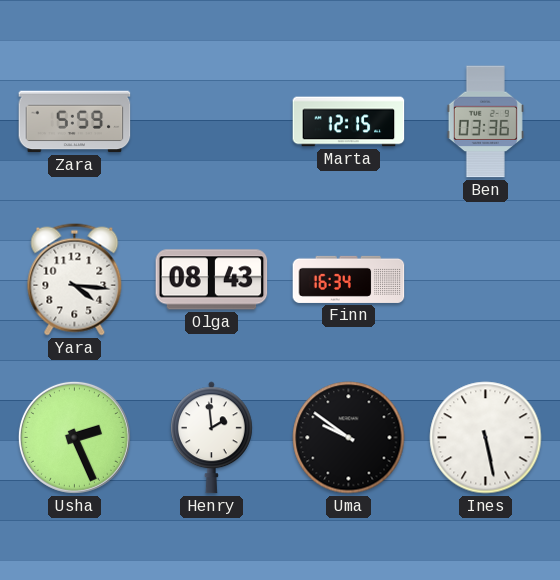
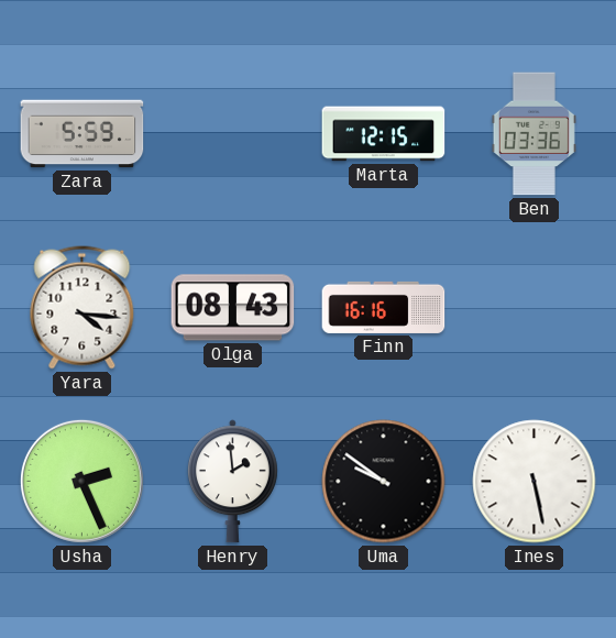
Finn: 16:34 -> 16:16 (384, 307)
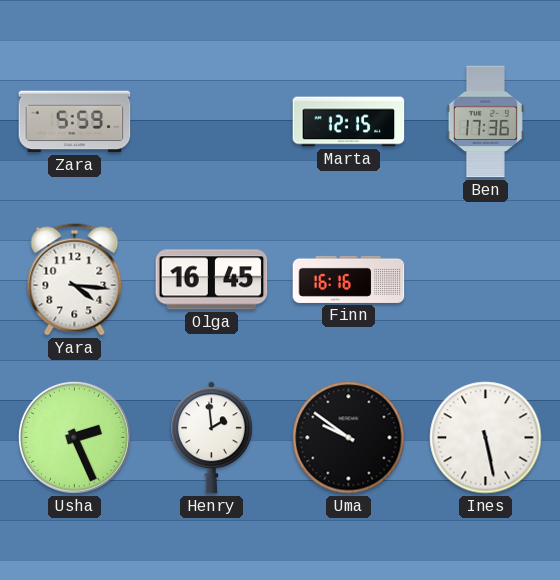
Ben: 03:36 -> 17:36 (485, 122)
Olga: 08:43 -> 16:45 (212, 280)
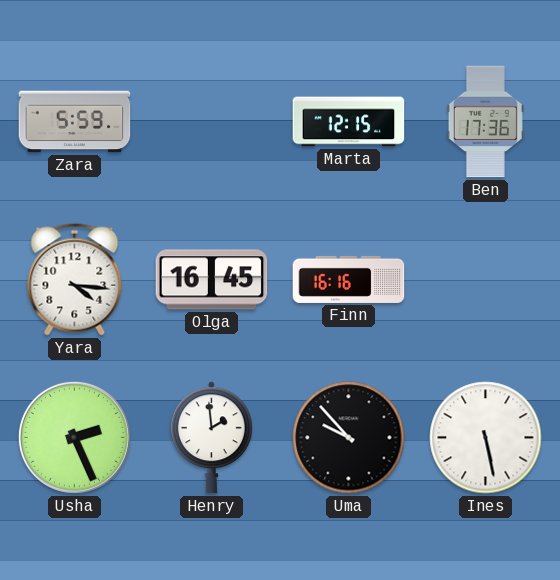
Uma: 9:51 -> 9:53 (349, 438)
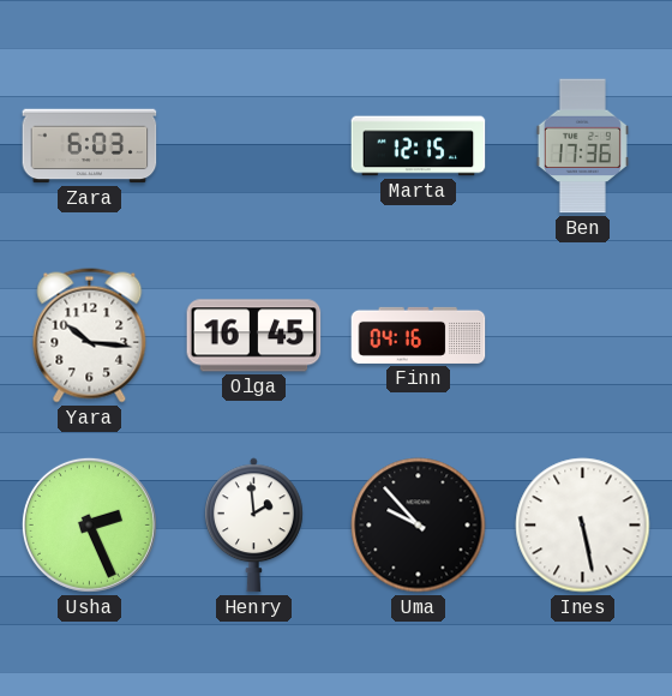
Zara: 5:59 -> 6:03 (90, 146)
Yara: 4:16 -> 10:16 (90, 336)
Finn: 16:16 -> 04:16 (419, 335)
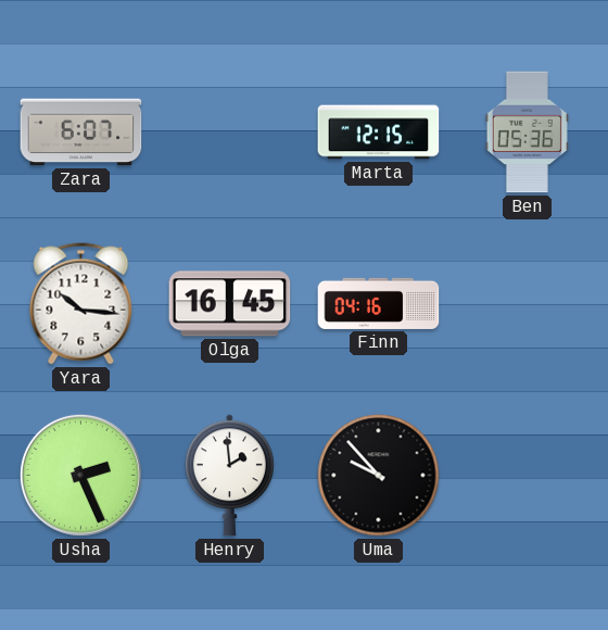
Zara: 6:03 -> 6:07 (81, 133)
Ben: 17:36 -> 05:36 (527, 133)
Ines: 5:28 -> none (583, 526)
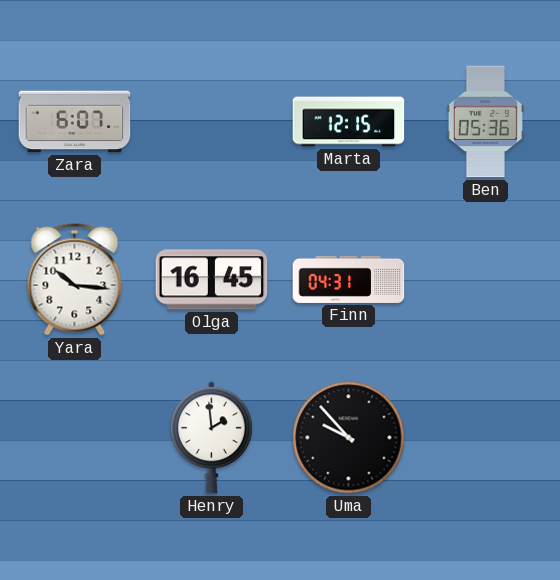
Finn: 04:16 -> 04:31 (349, 279)
Usha: 2:26 -> none (80, 475)
